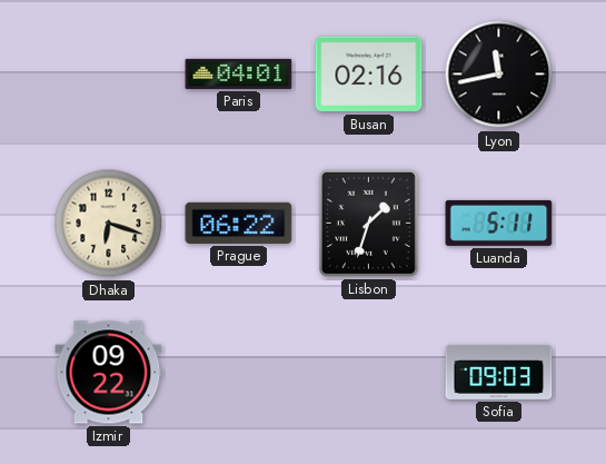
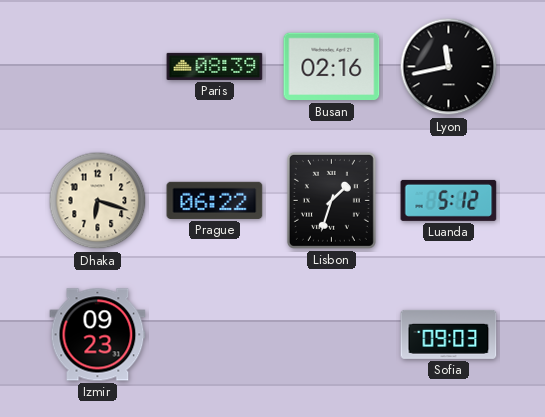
Paris: 04:01 -> 08:39 (215, 66)
Luanda: 5:11 -> 5:12 (449, 200)
Izmir: 09:22 -> 09:23 (98, 335)
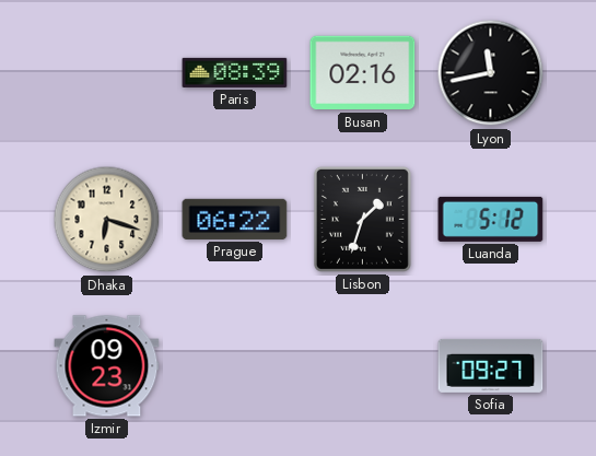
Sofia: 09:03 -> 09:27 (491, 365)
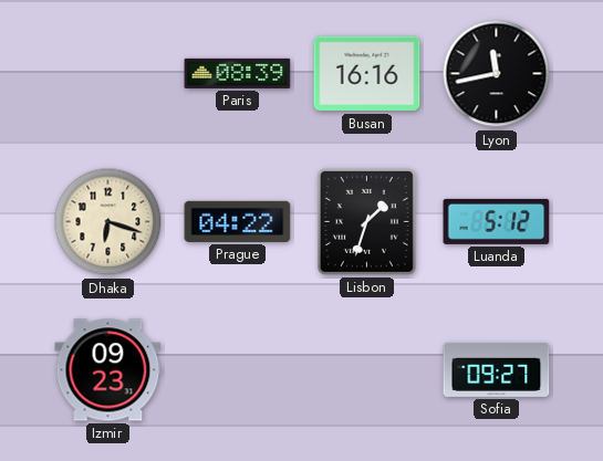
Busan: 02:16 -> 16:16 (367, 74)
Prague: 06:22 -> 04:22 (238, 221)
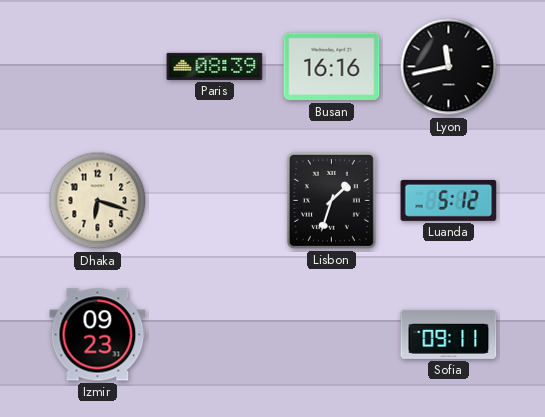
Prague: 04:22 -> none (238, 221)
Sofia: 09:27 -> 09:11 (449, 334)
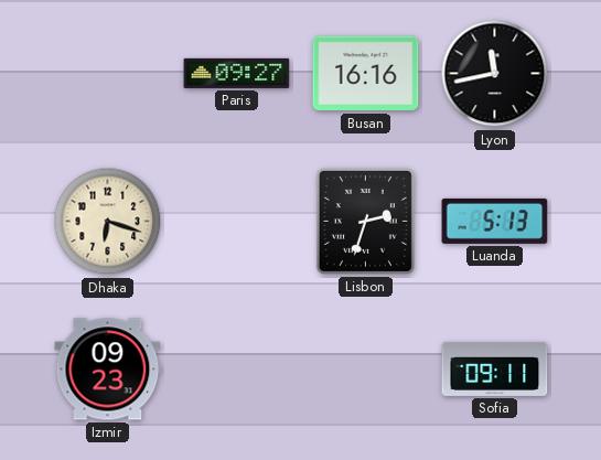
Paris: 08:39 -> 09:27 (237, 73)
Lisbon: 1:33 -> 2:33 (365, 221)
Luanda: 5:12 -> 5:13 (495, 221)
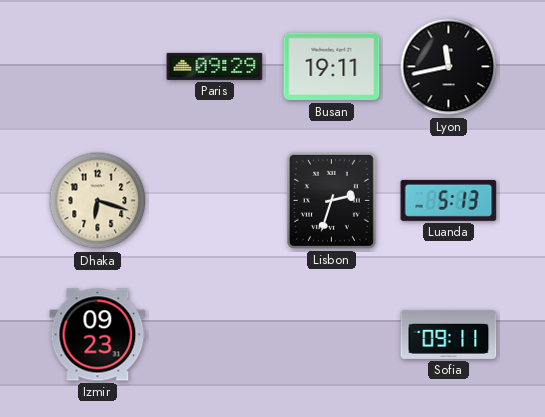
Paris: 09:27 -> 09:29 (215, 66)
Busan: 16:16 -> 19:11 (332, 67)
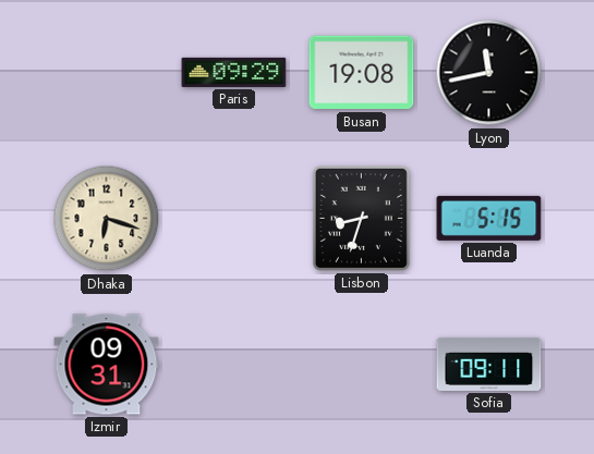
Busan: 19:11 -> 19:08 (362, 73)
Lisbon: 2:33 -> 8:33 (361, 218)
Luanda: 5:13 -> 5:15 (489, 218)
Izmir: 09:23 -> 09:31 (107, 365)
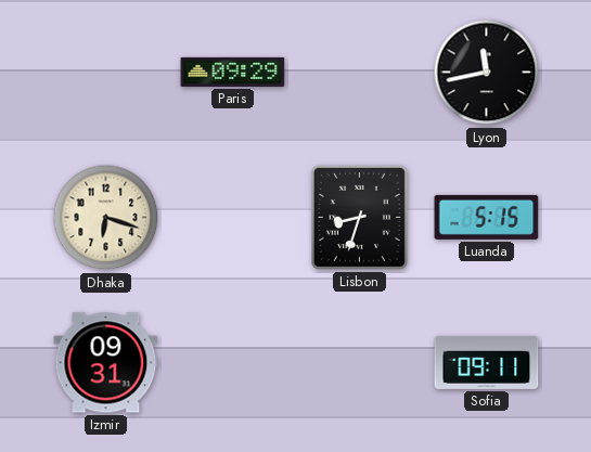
Busan: 19:08 -> none (362, 73)
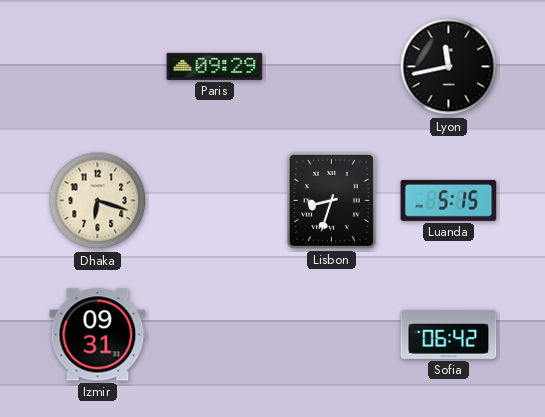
Sofia: 09:11 -> 06:42 (449, 334)
